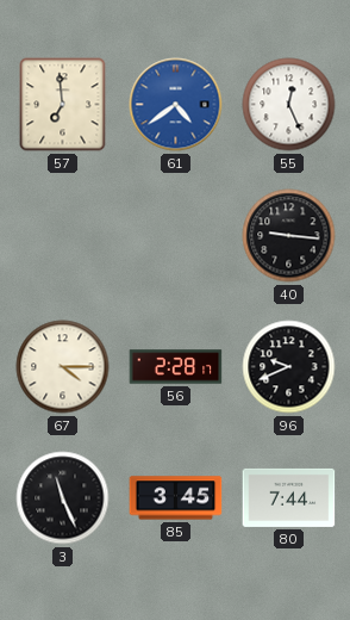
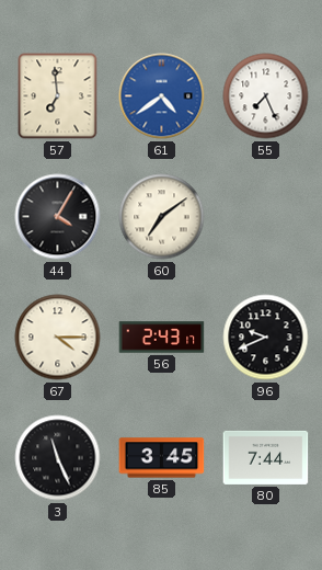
55: 12:26 -> 7:26 (266, 96)
44: none -> 4:05 (58, 217)
60: none -> 7:09 (162, 217)
40: 9:16 -> none (289, 236)
56: 2:28 -> 2:43 (162, 338)
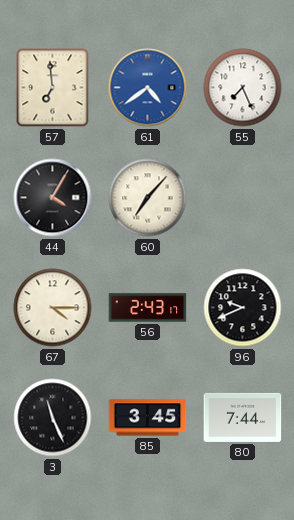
60: 7:09 -> 7:07 (148, 198)
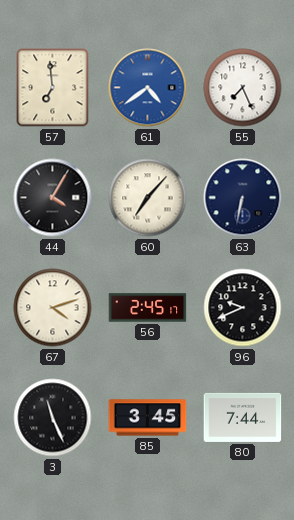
63: none -> 6:32 (243, 198)
67: 4:15 -> 4:12 (53, 308)
56: 2:43 -> 2:45 (148, 308)
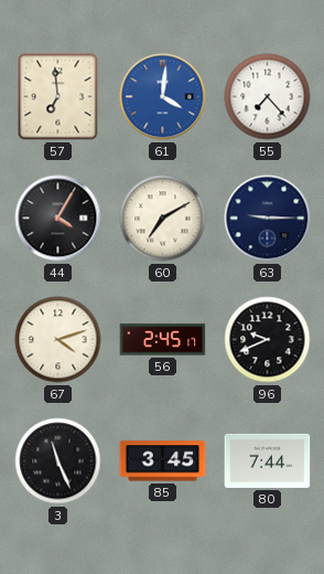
61: 4:39 -> 4:01 (163, 97)
55: 7:26 -> 7:23 (268, 97)
60: 7:07 -> 7:10 (163, 219)
63: 6:32 -> 9:15 (268, 219)
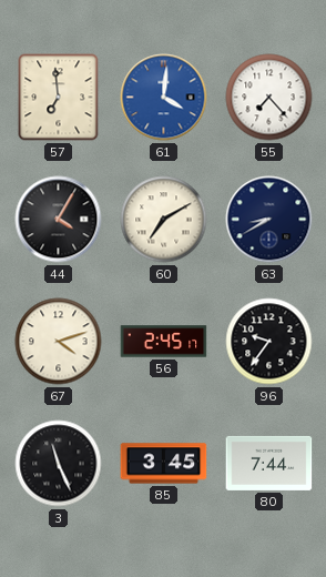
63: 9:15 -> 8:40 (269, 220)
96: 9:41 -> 9:36 (269, 342)
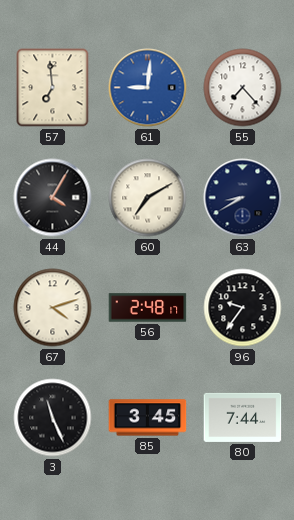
61: 4:01 -> 9:01 (148, 88)
56: 2:45 -> 2:48 (148, 308)
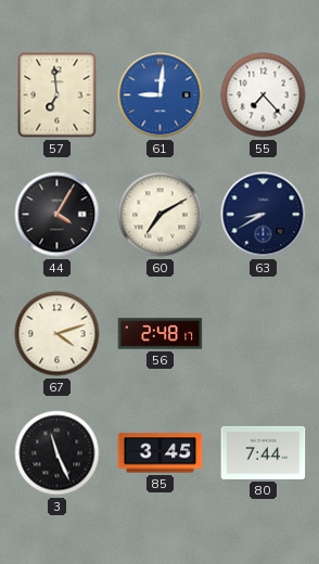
96: 9:36 -> none (243, 308)
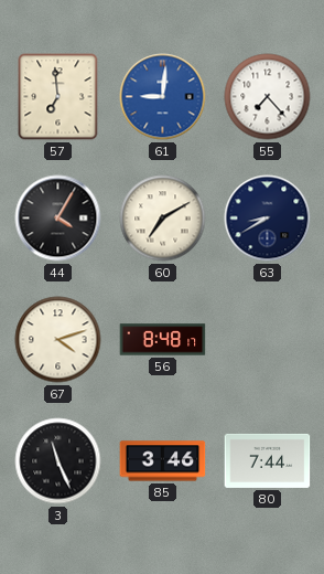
56: 2:48 -> 8:48 (163, 340)
85: 3:45 -> 3:46 (163, 461)
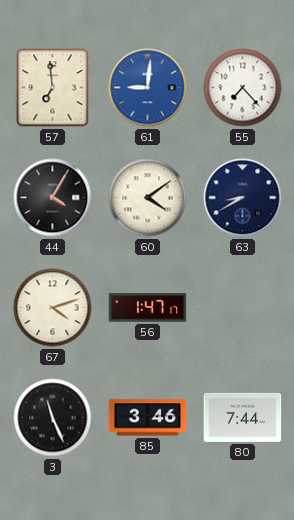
60: 7:10 -> 4:09 (148, 198)
56: 8:48 -> 1:47 (148, 308)
